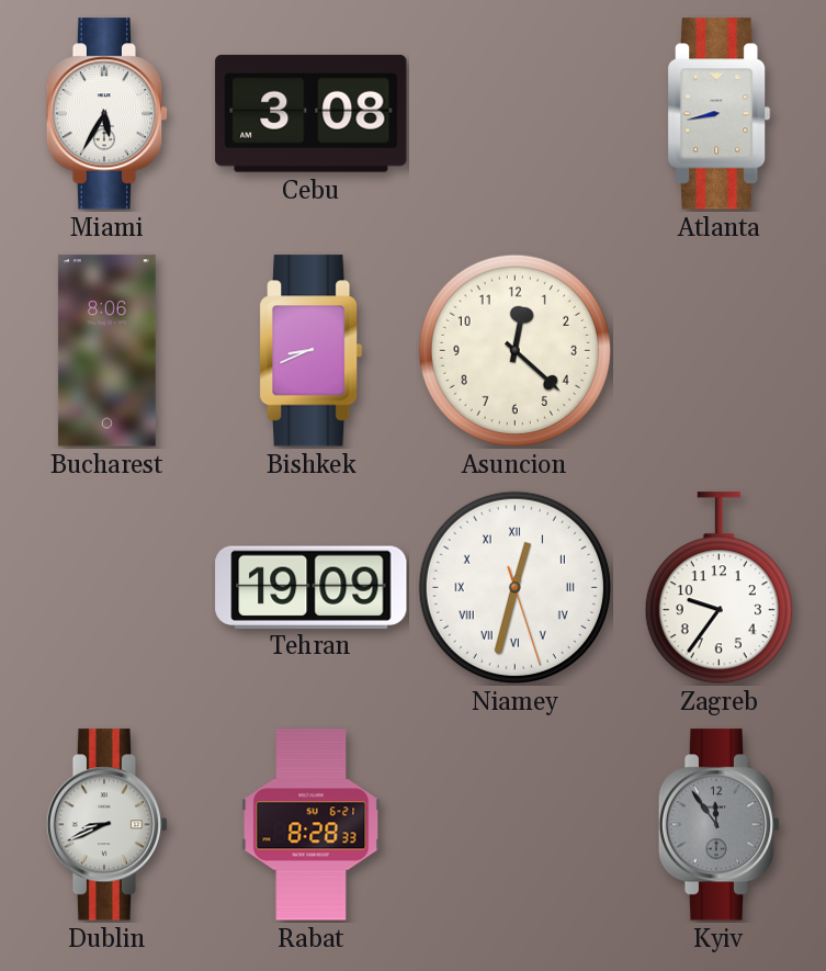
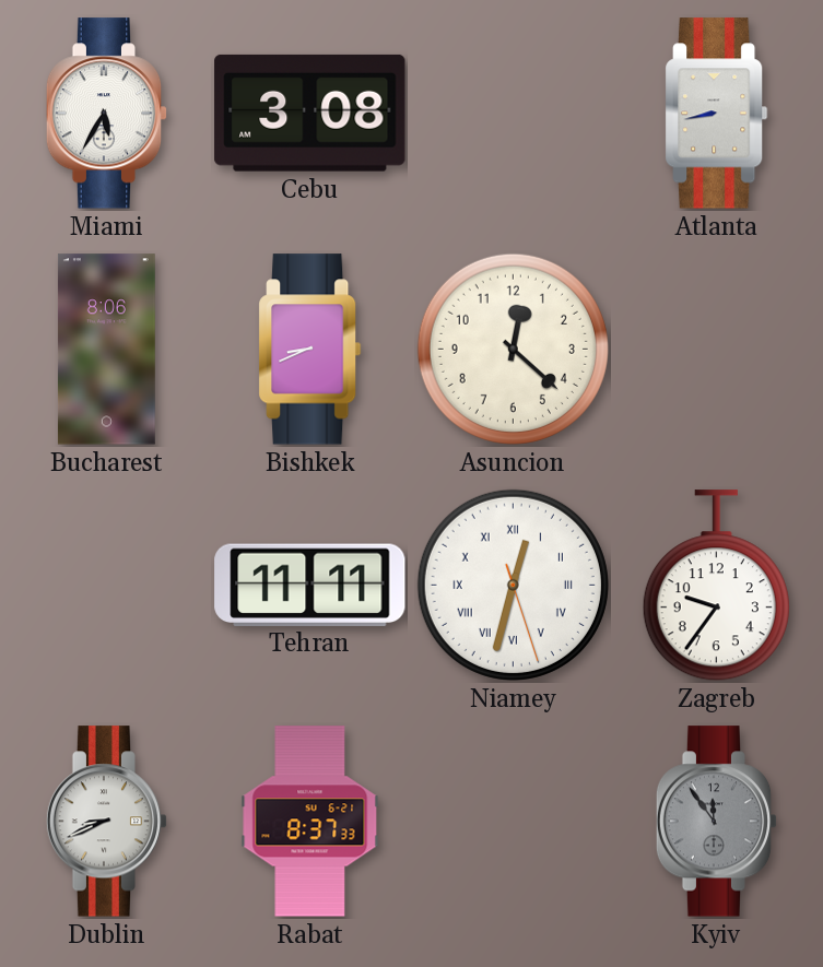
Tehran: 19:09 -> 11:11 (310, 585)
Rabat: 8:28 -> 8:37 (310, 822)
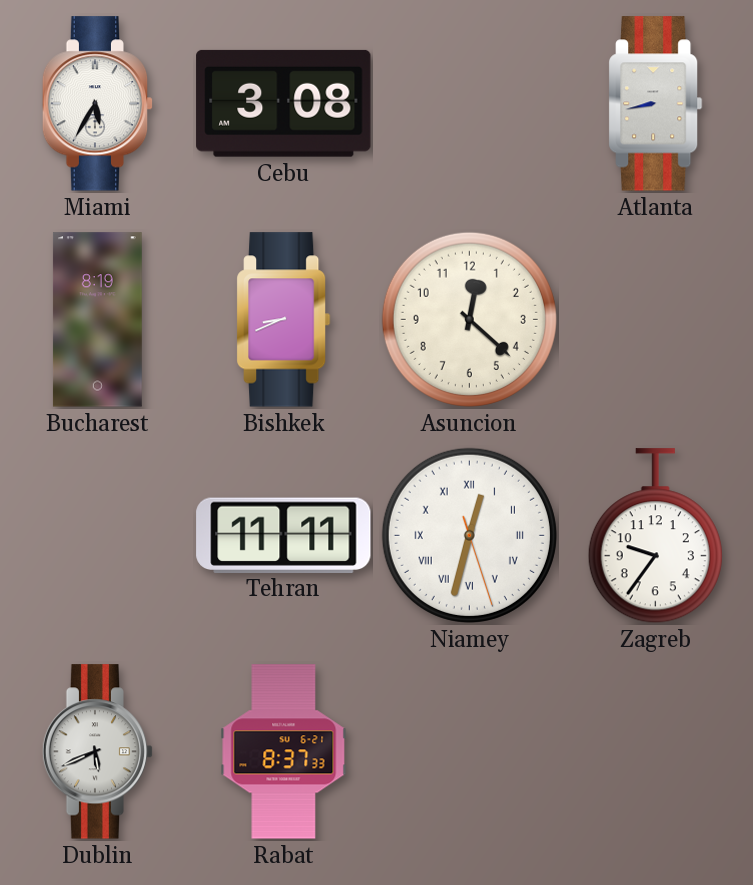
Bucharest: 8:06 -> 8:19 (97, 320)
Dublin: 8:41 -> 5:41 (98, 752)
Kyiv: 11:54 -> none (717, 822)
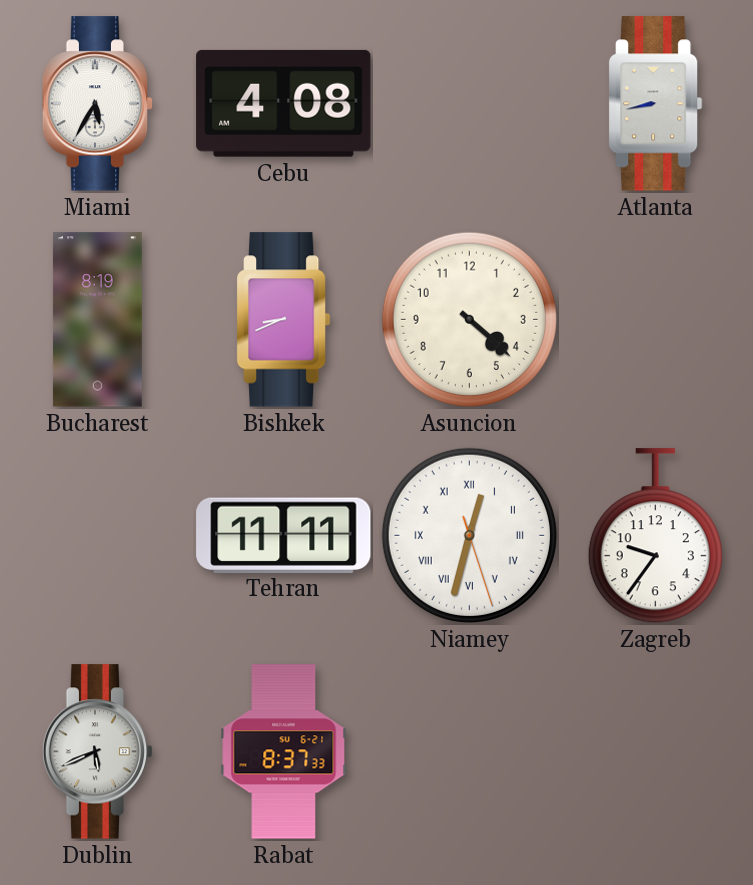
Cebu: 3:08 -> 4:08 (284, 103)
Asuncion: 12:22 -> 4:22 (469, 319)
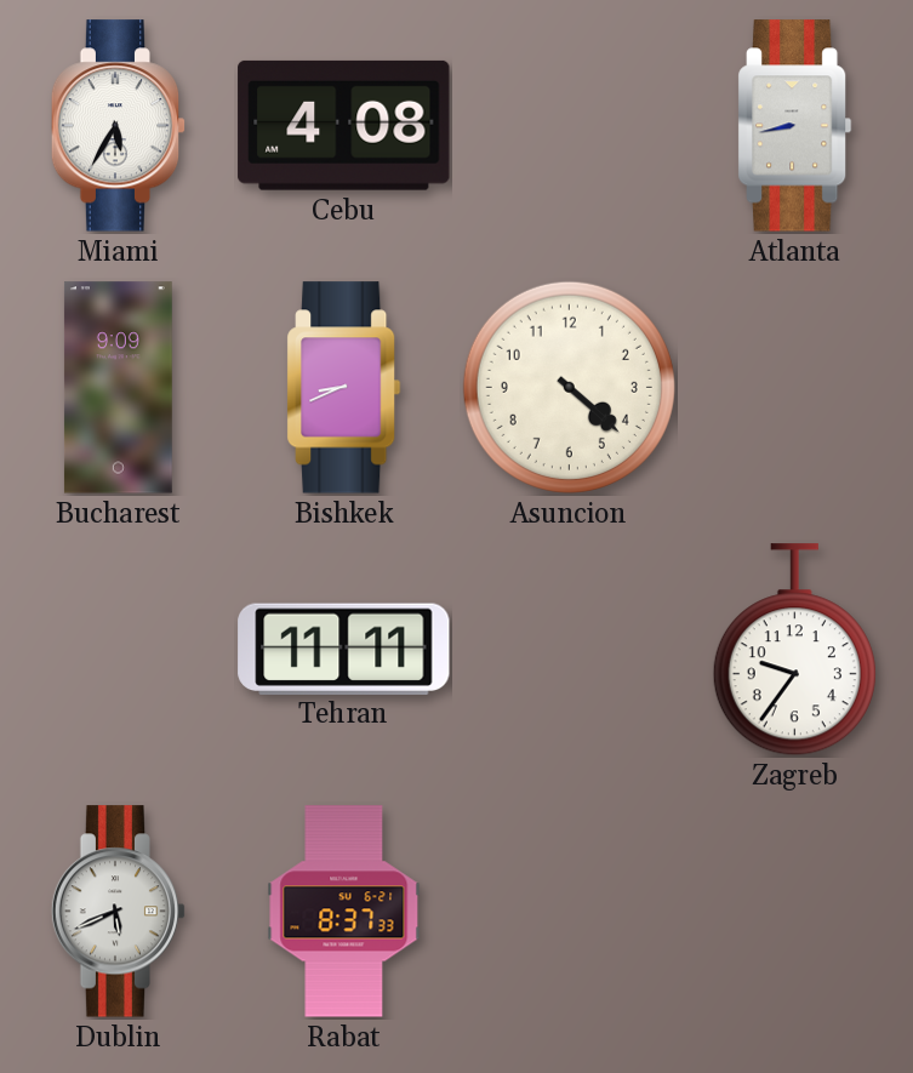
Bucharest: 8:19 -> 9:09 (118, 388)
Niamey: 12:32 -> none (469, 535)
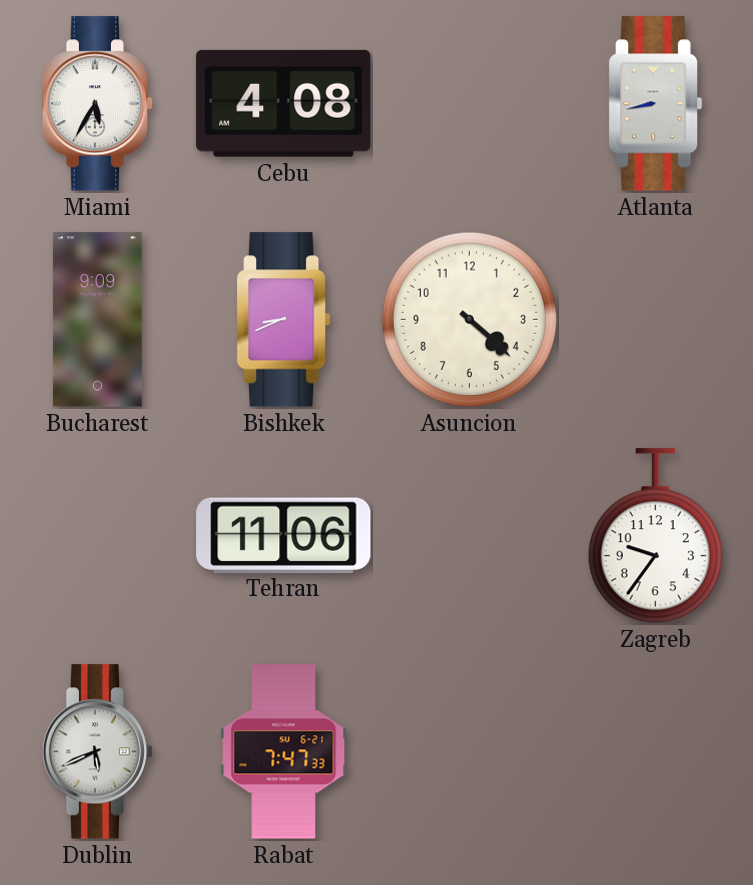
Tehran: 11:11 -> 11:06 (284, 535)
Rabat: 8:37 -> 7:47 (284, 752)
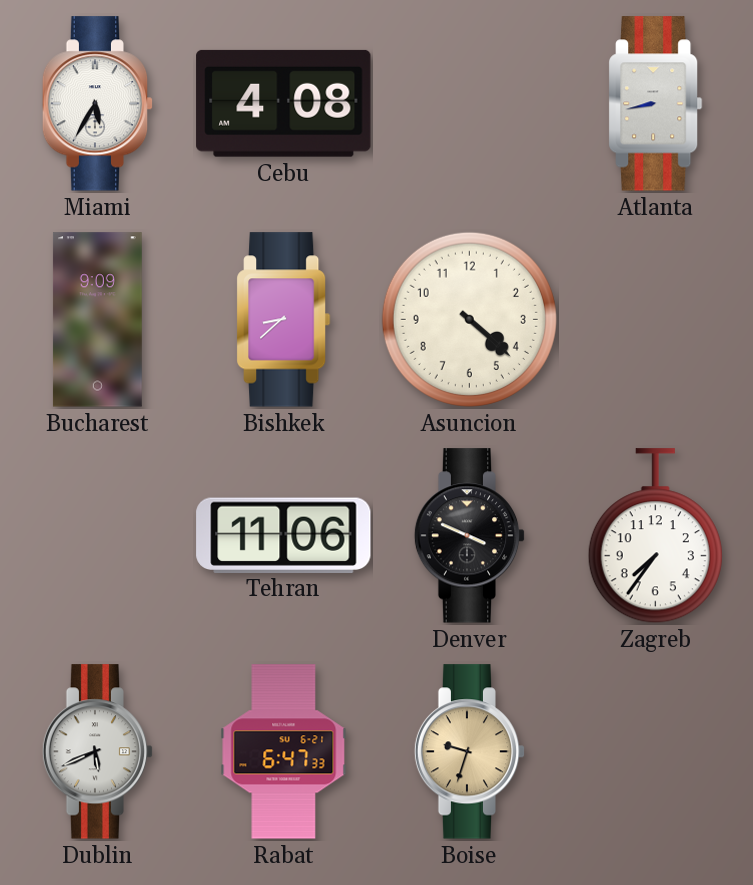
Bishkek: 8:41 -> 8:38 (284, 320)
Denver: none -> 3:49 (470, 536)
Zagreb: 9:36 -> 7:36 (655, 536)
Rabat: 7:47 -> 6:47 (284, 752)
Boise: none -> 9:33 (470, 752)
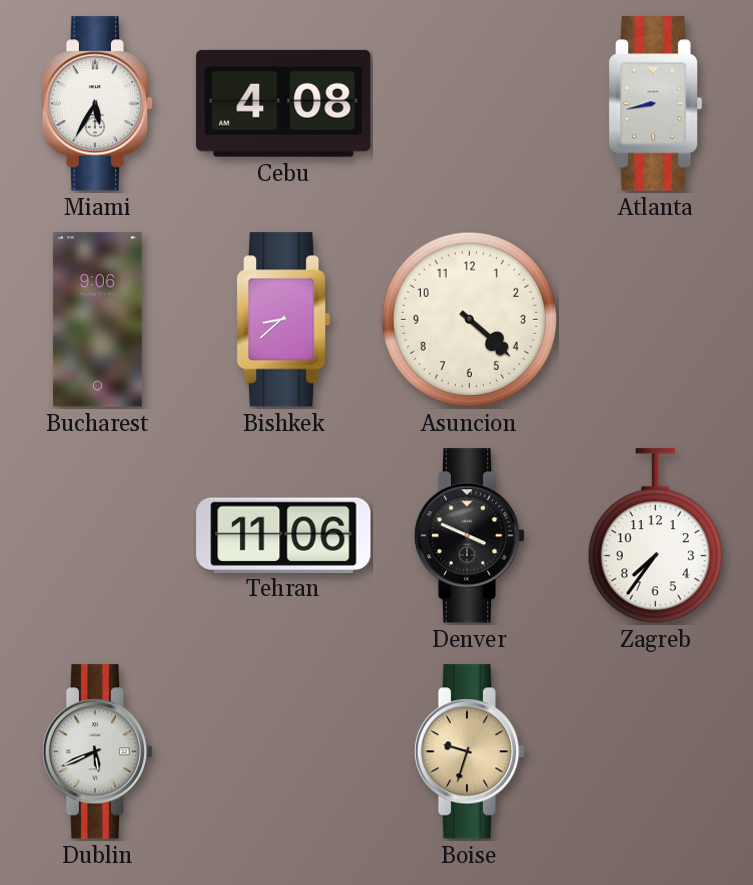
Bucharest: 9:09 -> 9:06 (97, 320)
Rabat: 6:47 -> none (284, 752)
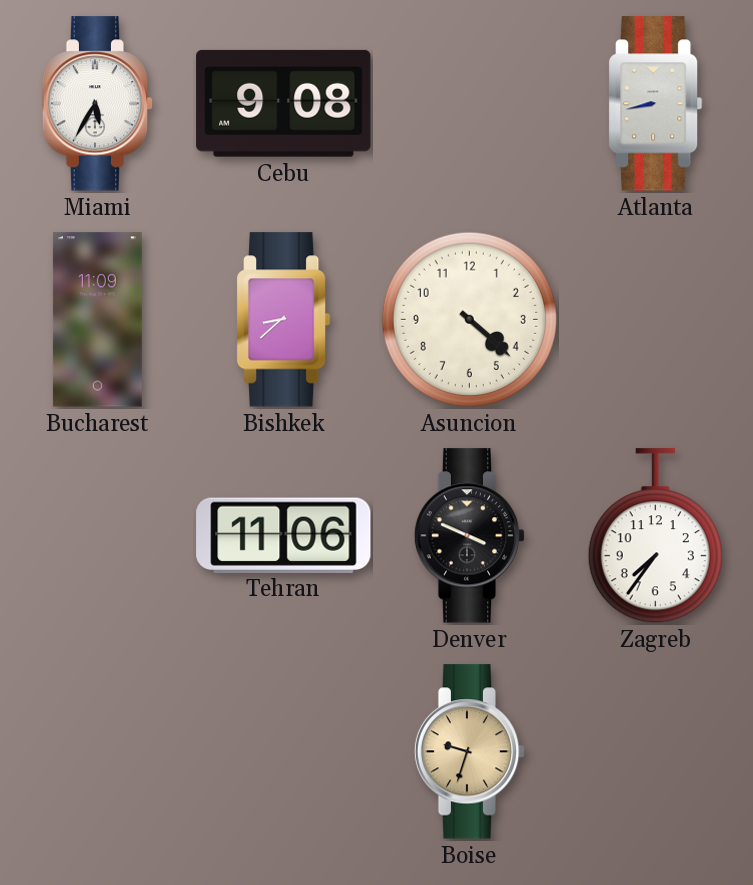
Cebu: 4:08 -> 9:08 (284, 103)
Bucharest: 9:06 -> 11:09 (97, 320)
Dublin: 5:41 -> none (98, 752)
